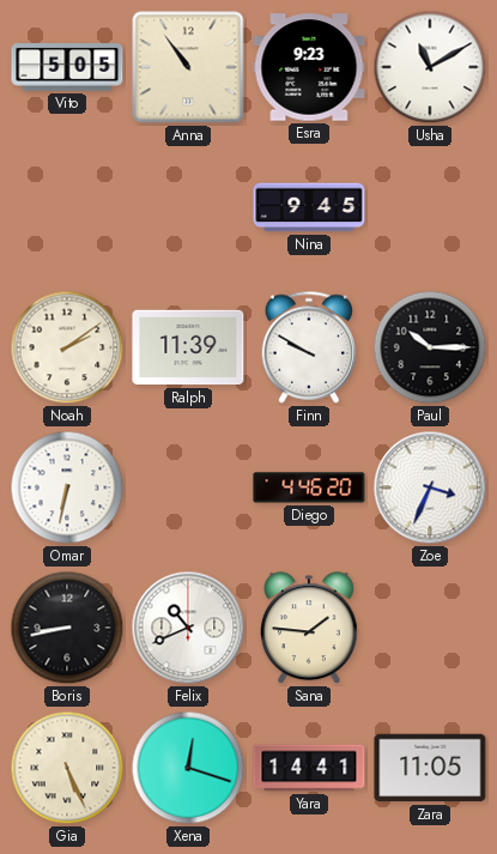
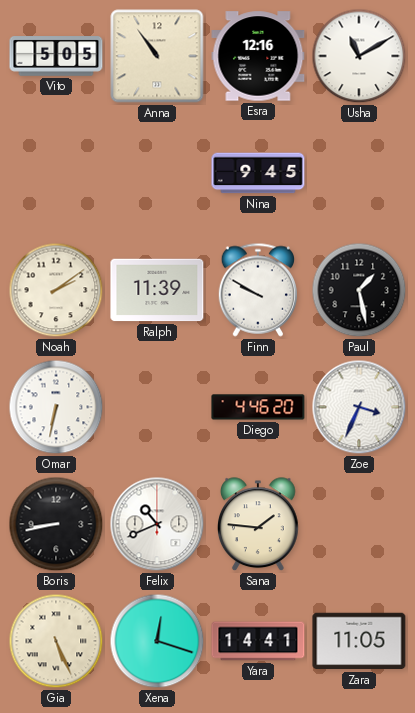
Esra: 9:23 -> 12:16 (258, 56)
Paul: 10:15 -> 1:28 (359, 290)
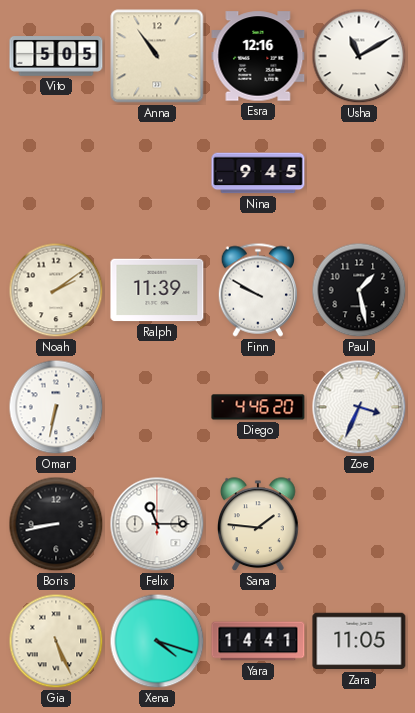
Felix: 10:41 -> 11:15 (157, 524)
Xena: 12:18 -> 4:18 (157, 641)
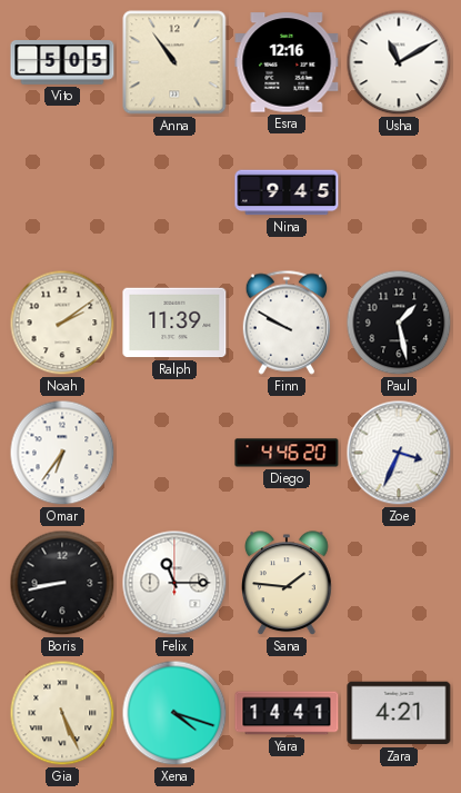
Omar: 6:32 -> 6:36 (62, 453)
Zara: 11:05 -> 4:21 (399, 713)
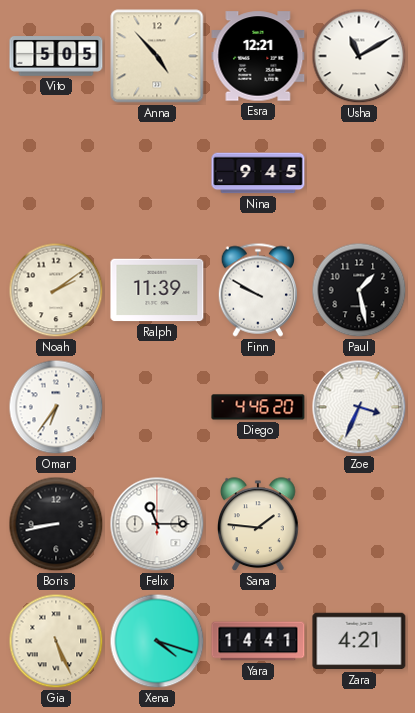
Anna: 10:54 -> 4:53 (157, 56)
Esra: 12:16 -> 12:21 (258, 56)
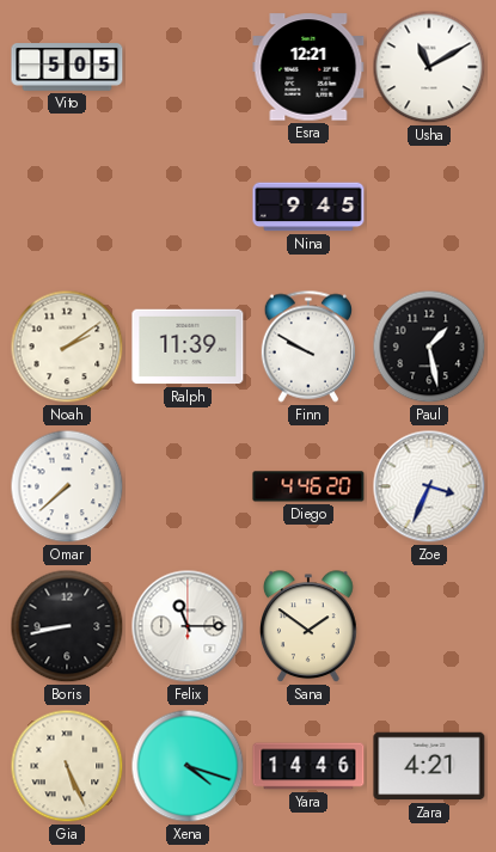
Anna: 4:53 -> none (157, 56)
Omar: 6:36 -> 7:38 (67, 486)
Sana: 1:46 -> 1:51 (310, 627)
Yara: 14:41 -> 14:46 (308, 766)
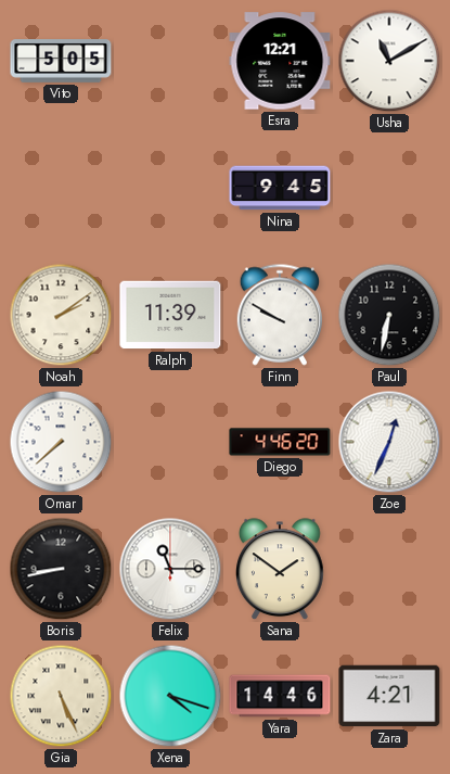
Paul: 1:28 -> 6:32 (389, 315)
Zoe: 3:34 -> 12:34 (389, 442)
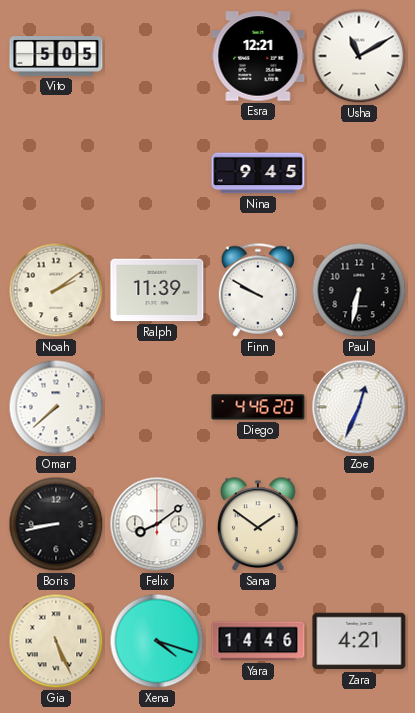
Felix: 11:15 -> 8:09 (157, 524)
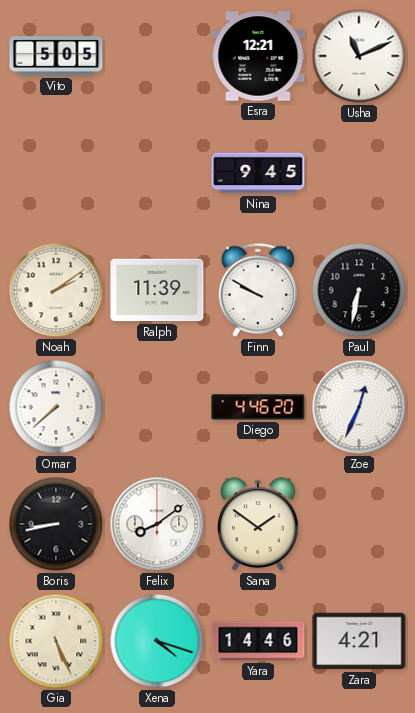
Usha: 11:10 -> 11:11 (359, 56)
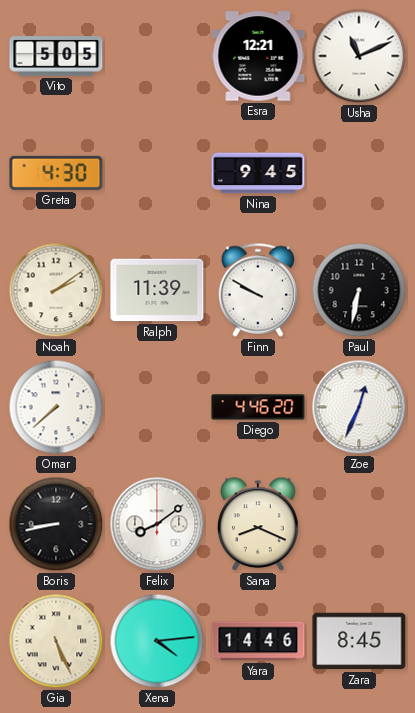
Greta: none -> 4:30 (56, 173)
Sana: 1:51 -> 8:19 (259, 525)
Xena: 4:18 -> 4:14 (157, 641)
Zara: 4:21 -> 8:45 (359, 641)
